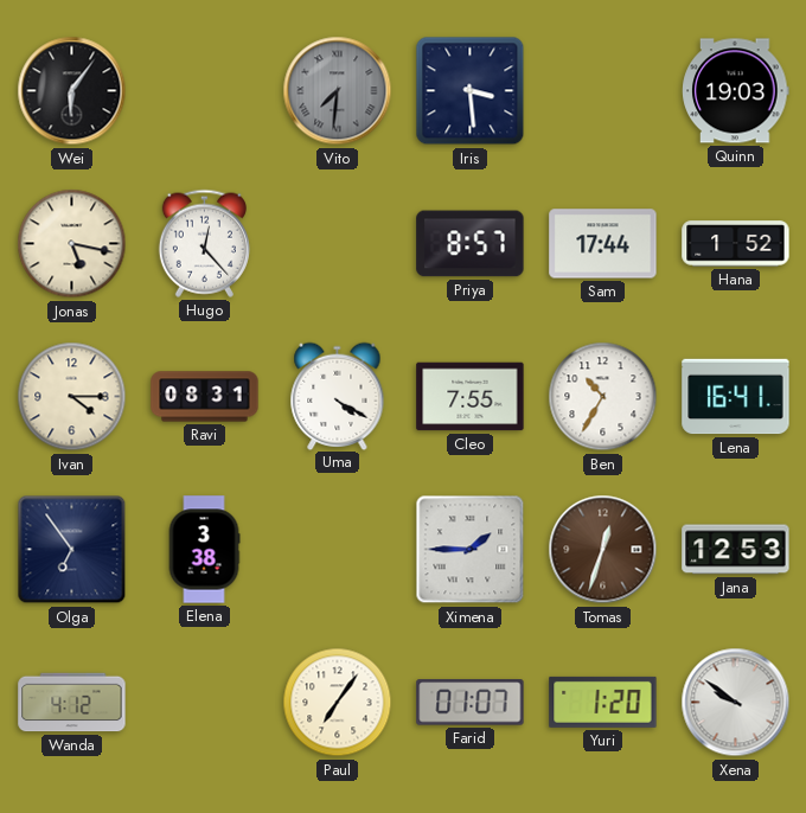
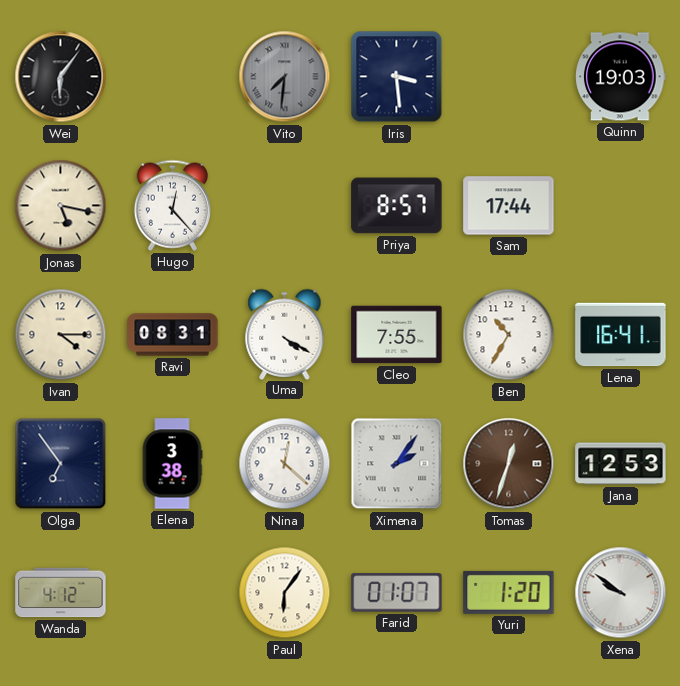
Hana: 1:52 -> none (736, 244)
Nina: none -> 12:22 (285, 464)
Ximena: 1:45 -> 2:06 (397, 464)
Paul: 7:06 -> 6:06 (285, 593)
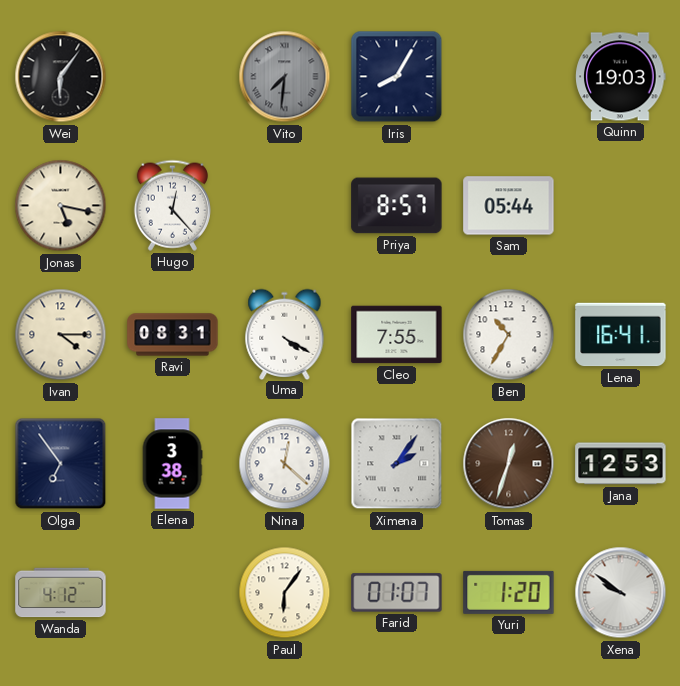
Iris: 3:29 -> 8:05 (397, 77)
Sam: 17:44 -> 05:44 (509, 206)
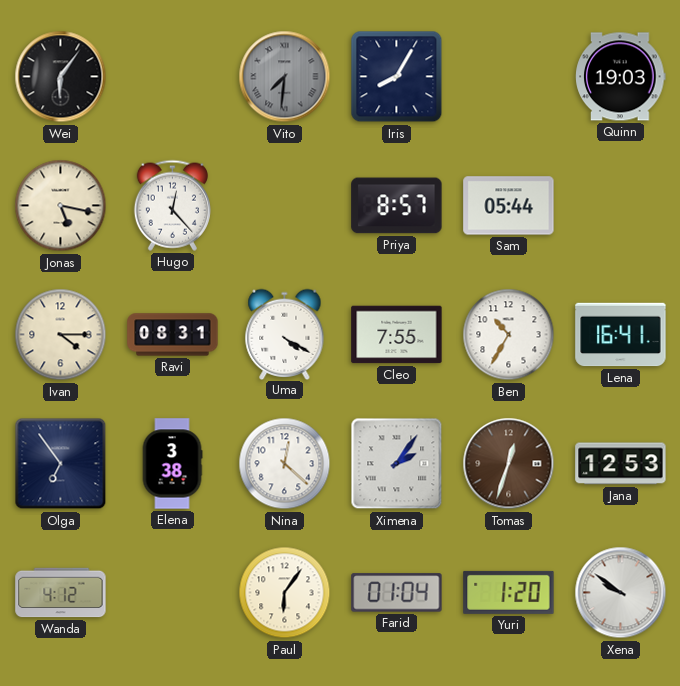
Farid: 01:07 -> 01:04 (397, 593)
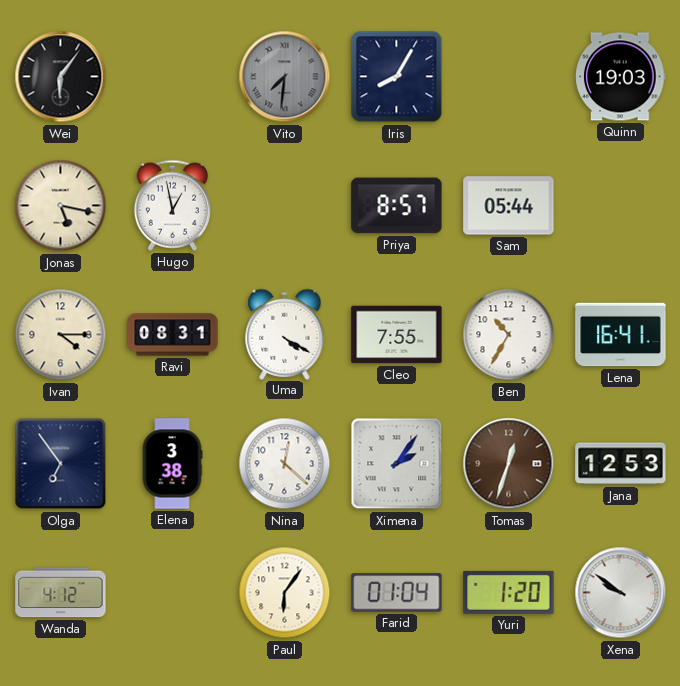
Hugo: 12:23 -> 12:58 (172, 205)
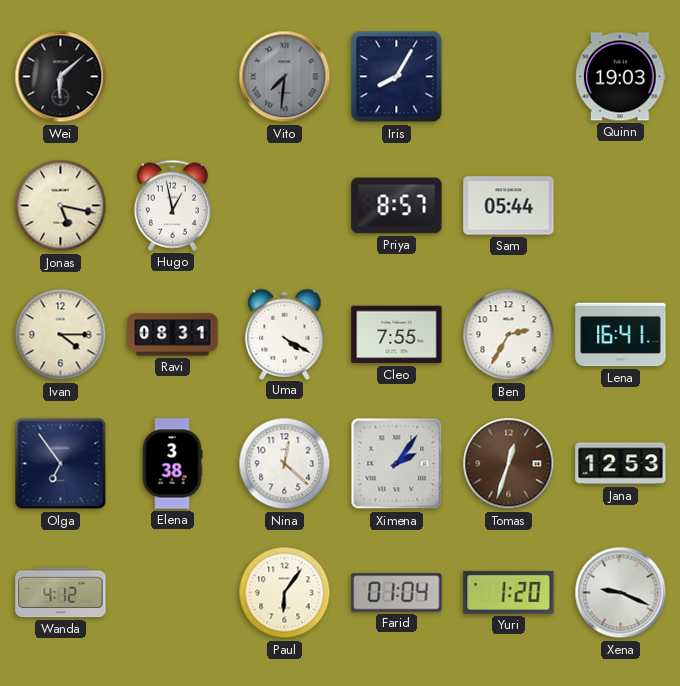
Wei: 6:06 -> 6:08 (61, 77)
Ben: 10:35 -> 2:35 (509, 335)
Xena: 9:51 -> 9:19 (621, 593)
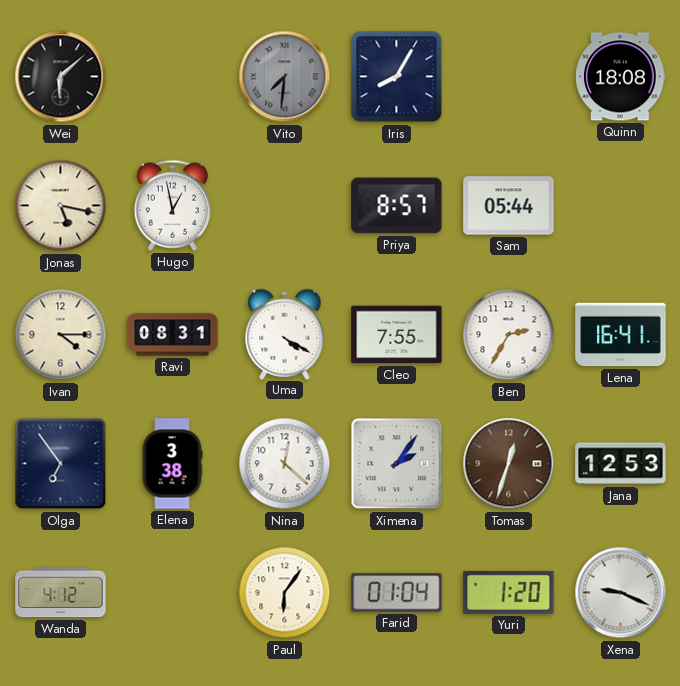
Quinn: 19:03 -> 18:08 (621, 77)
